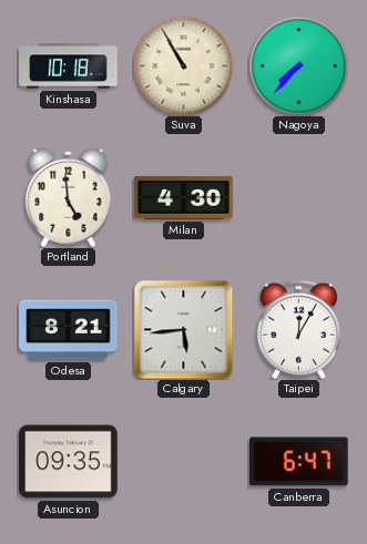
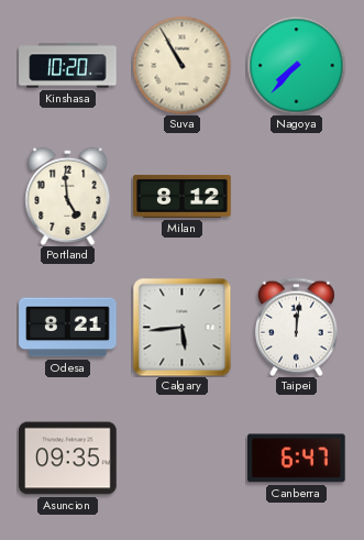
Kinshasa: 10:18 -> 10:20 (68, 66)
Milan: 4:30 -> 8:12 (183, 196)
Taipei: 12:05 -> 12:01 (296, 327)
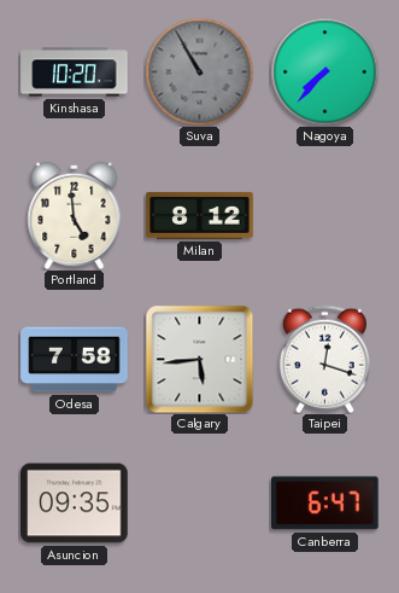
Suva dial: cream -> grey (199, 71)
Odesa: 8:21 -> 7:58 (75, 360)
Taipei: 12:01 -> 12:18 (324, 359)
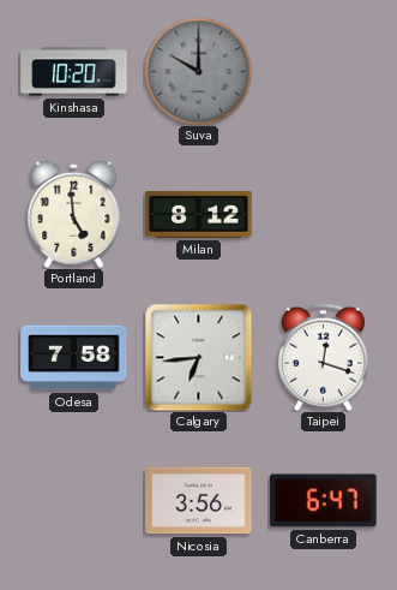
Suva: 10:55 -> 10:00 (198, 71)
Nagoya: 7:37 -> none (324, 71)
Calgary: 5:44 -> 6:44 (198, 357)
Asuncion: 09:35 -> none (75, 504)
Nicosia: none -> 3:56 (199, 501)
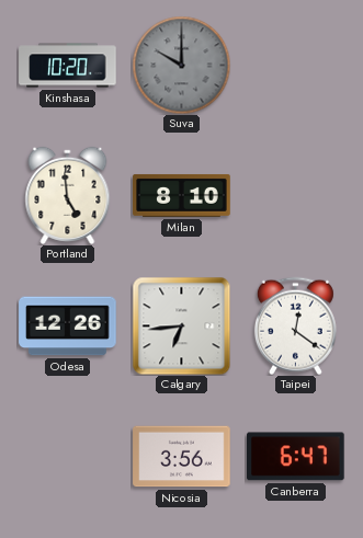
Milan: 8:12 -> 8:10 (182, 195)
Odesa: 7:58 -> 12:26 (68, 327)
Taipei: 12:18 -> 12:21 (295, 325)
